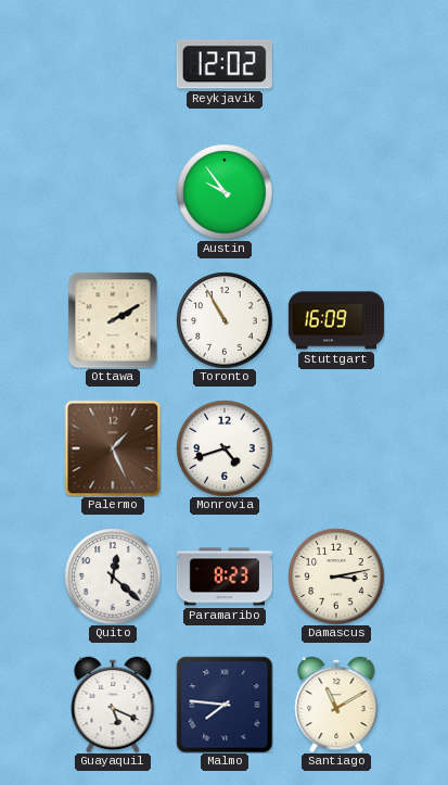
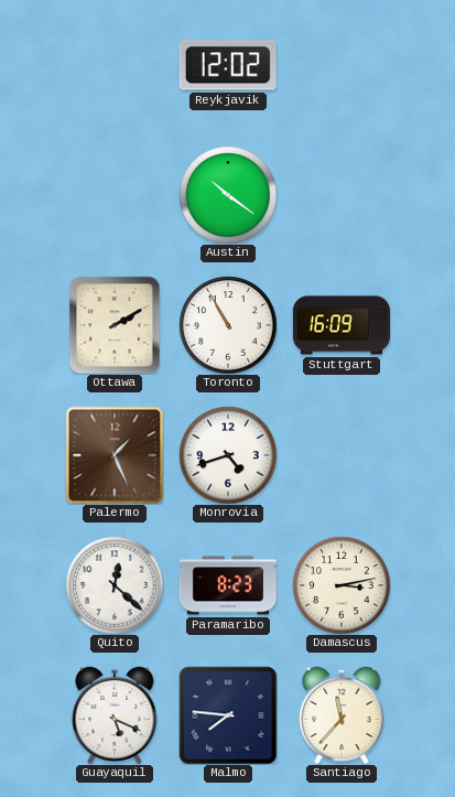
Austin: 9:54 -> 10:21 (228, 195)
Santiago: 11:10 -> 11:37 (342, 715)
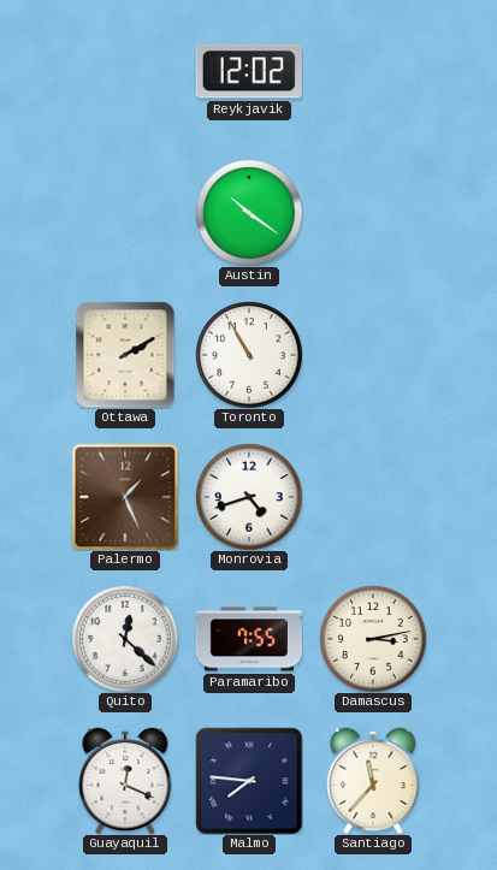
Stuttgart: 16:09 -> none (342, 325)
Paramaribo: 8:23 -> 7:55 (249, 639)
Guayaquil: 5:19 -> 12:19 (125, 781)
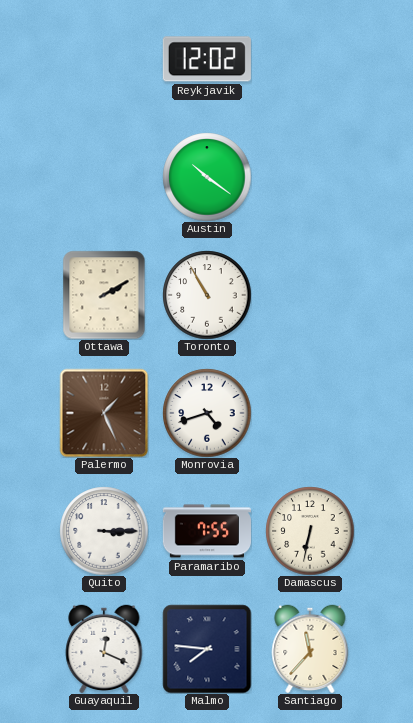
Quito: 12:22 -> 3:15 (104, 531)
Damascus: 3:13 -> 6:32 (310, 531)
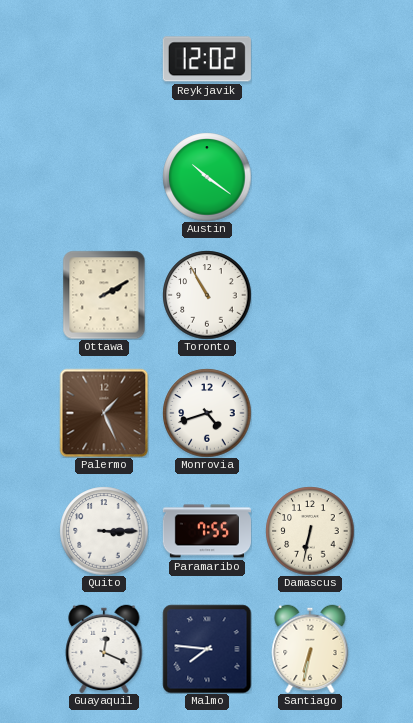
Santiago: 11:37 -> 6:32 (310, 649)
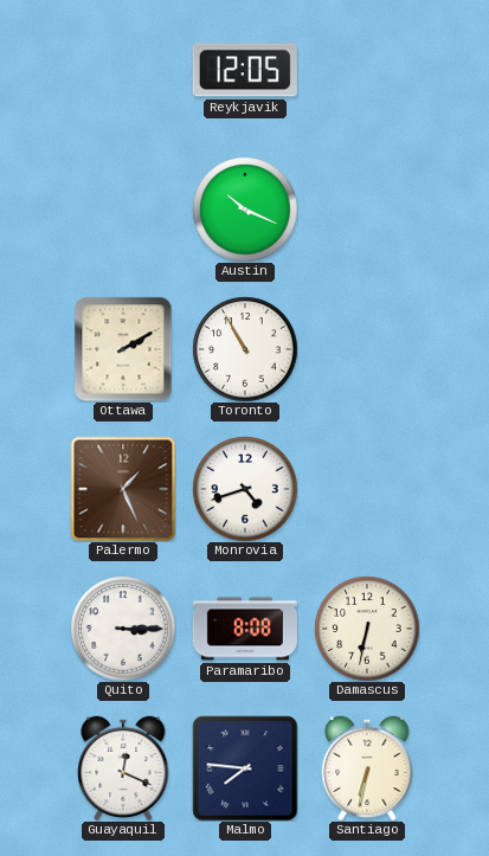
Reykjavik: 12:02 -> 12:05 (245, 70)
Austin: 10:21 -> 10:19 (245, 210)
Paramaribo: 7:55 -> 8:08 (245, 629)
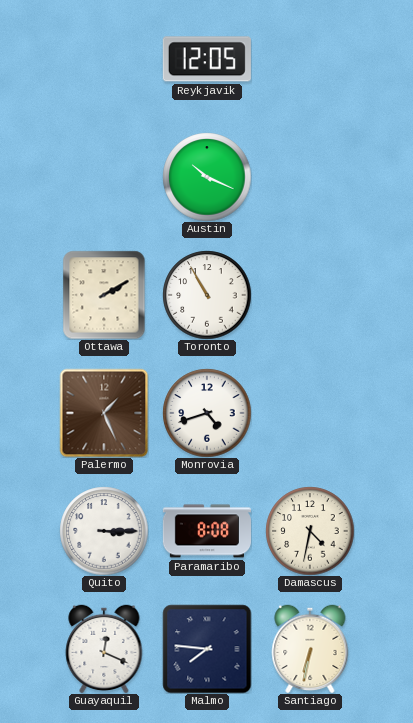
Damascus: 6:32 -> 4:32 (310, 531)
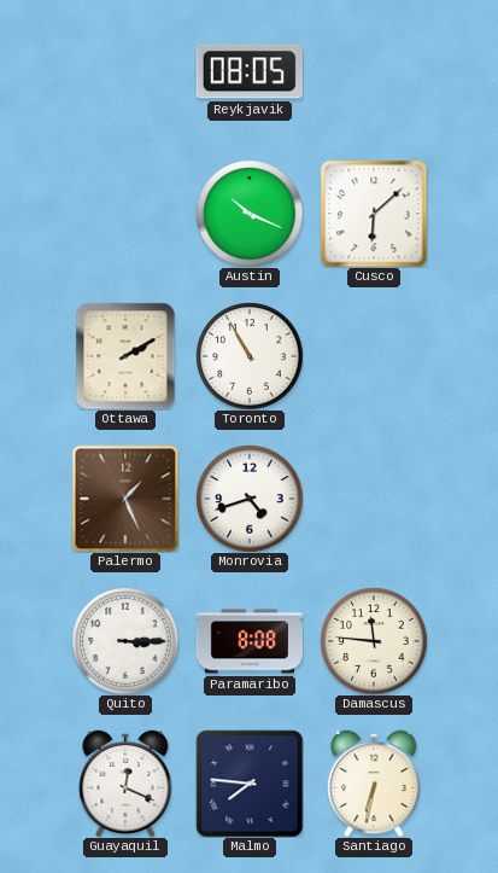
Reykjavik: 12:05 -> 08:05 (250, 71)
Cusco: none -> 6:08 (374, 214)
Damascus: 4:32 -> 11:46 (374, 641)
